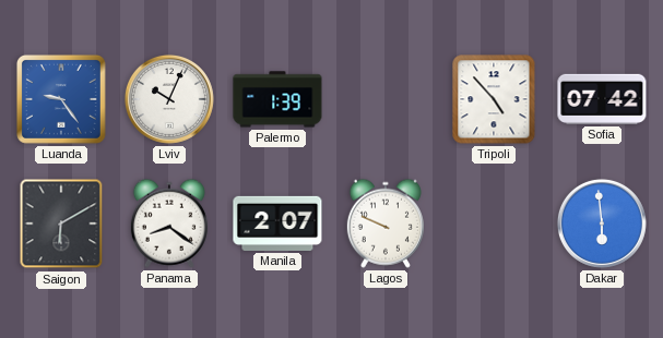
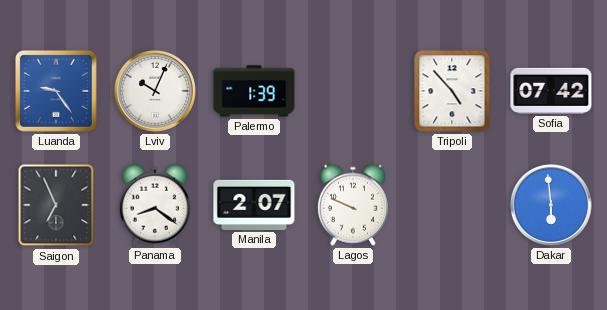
Saigon: 6:10 -> 6:56 (56, 205)
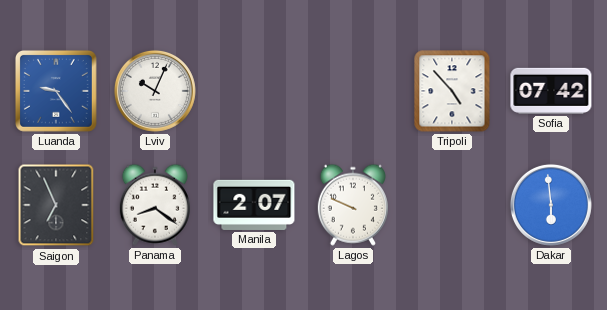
Palermo: 1:39 -> none (254, 91)
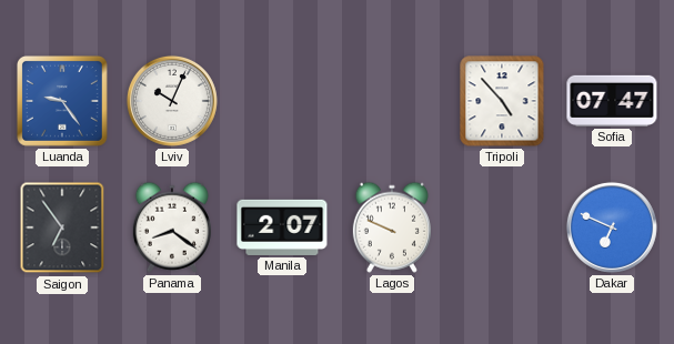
Sofia: 07:42 -> 07:47 (612, 101)
Saigon: 6:56 -> 6:54 (62, 227)
Dakar: 5:59 -> 6:49 (612, 227)
